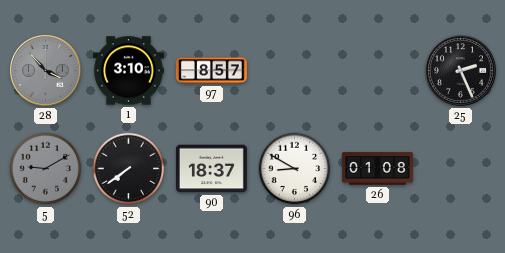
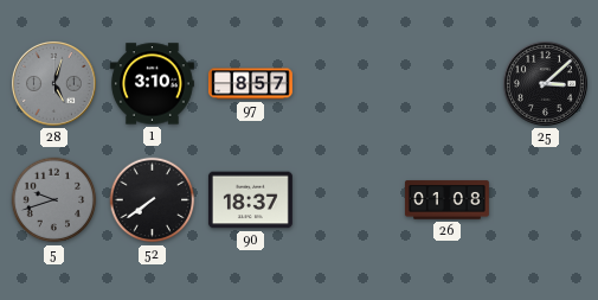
28: 3:53 -> 5:03 (53, 83)
25: 2:26 -> 3:08 (545, 83)
5: 9:10 -> 9:42 (54, 200)
96: 8:50 -> none (295, 169)
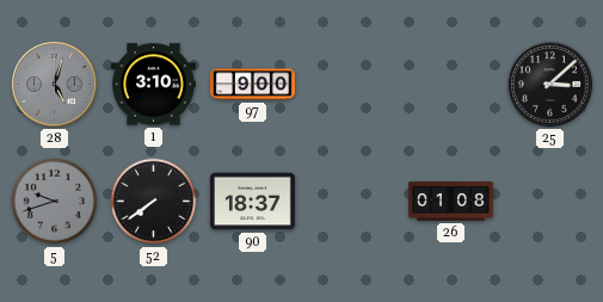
97: 8:57 -> 9:00 (253, 85)
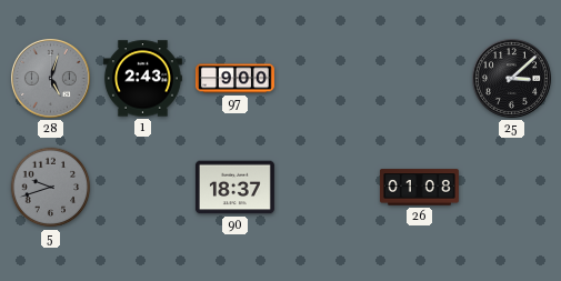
1: 3:10 -> 2:43 (142, 79)
52: 7:39 -> none (154, 202)
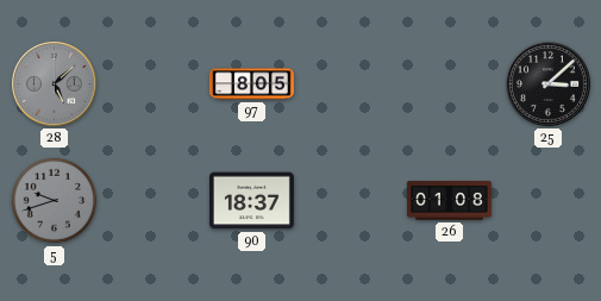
28: 5:03 -> 5:08 (54, 83)
1: 2:43 -> none (142, 79)
97: 9:00 -> 8:05 (252, 84)
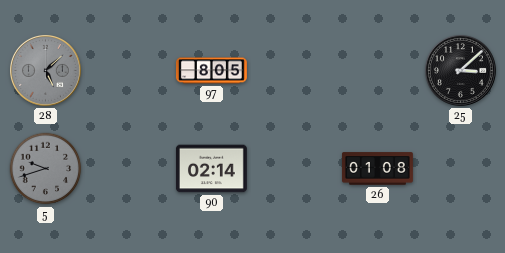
90: 18:37 -> 02:14 (211, 169)
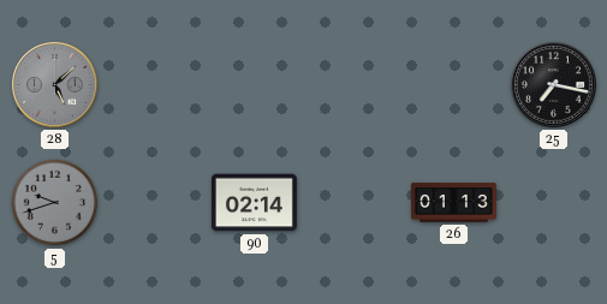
97: 8:05 -> none (212, 71)
25: 3:08 -> 7:17 (553, 84)
26: 01:08 -> 01:13 (453, 203)
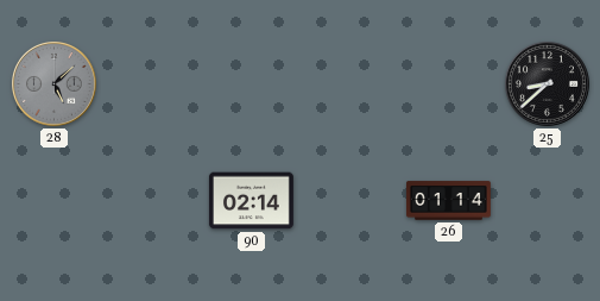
25: 7:17 -> 8:38 (547, 83)
5: 9:42 -> none (55, 203)
26: 01:13 -> 01:14 (448, 201)
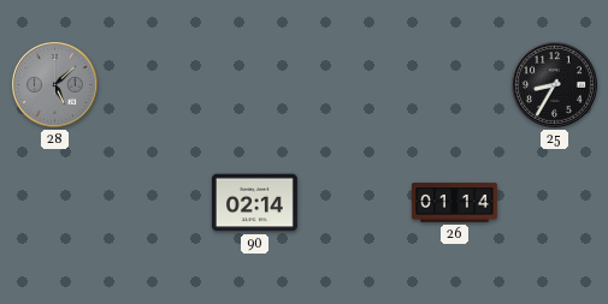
25: 8:38 -> 8:35 (554, 84)
